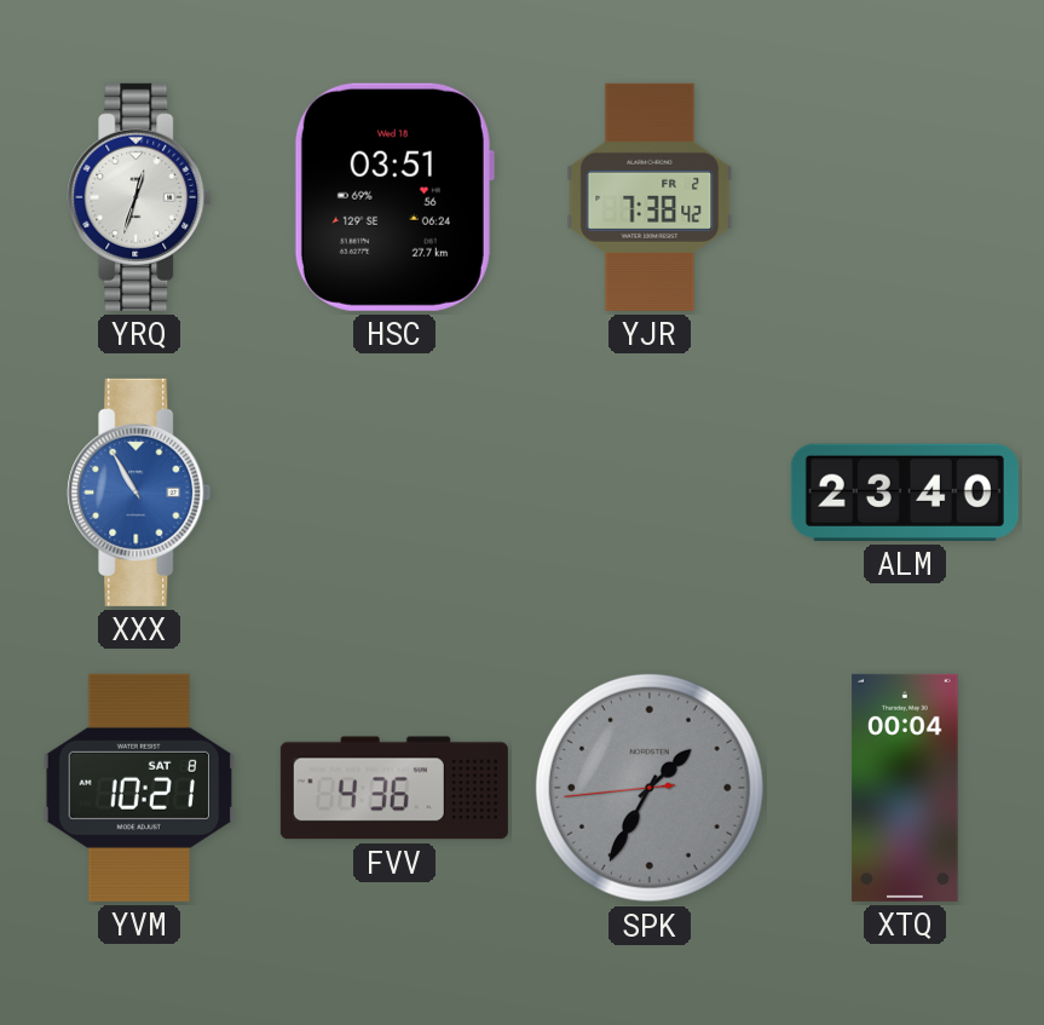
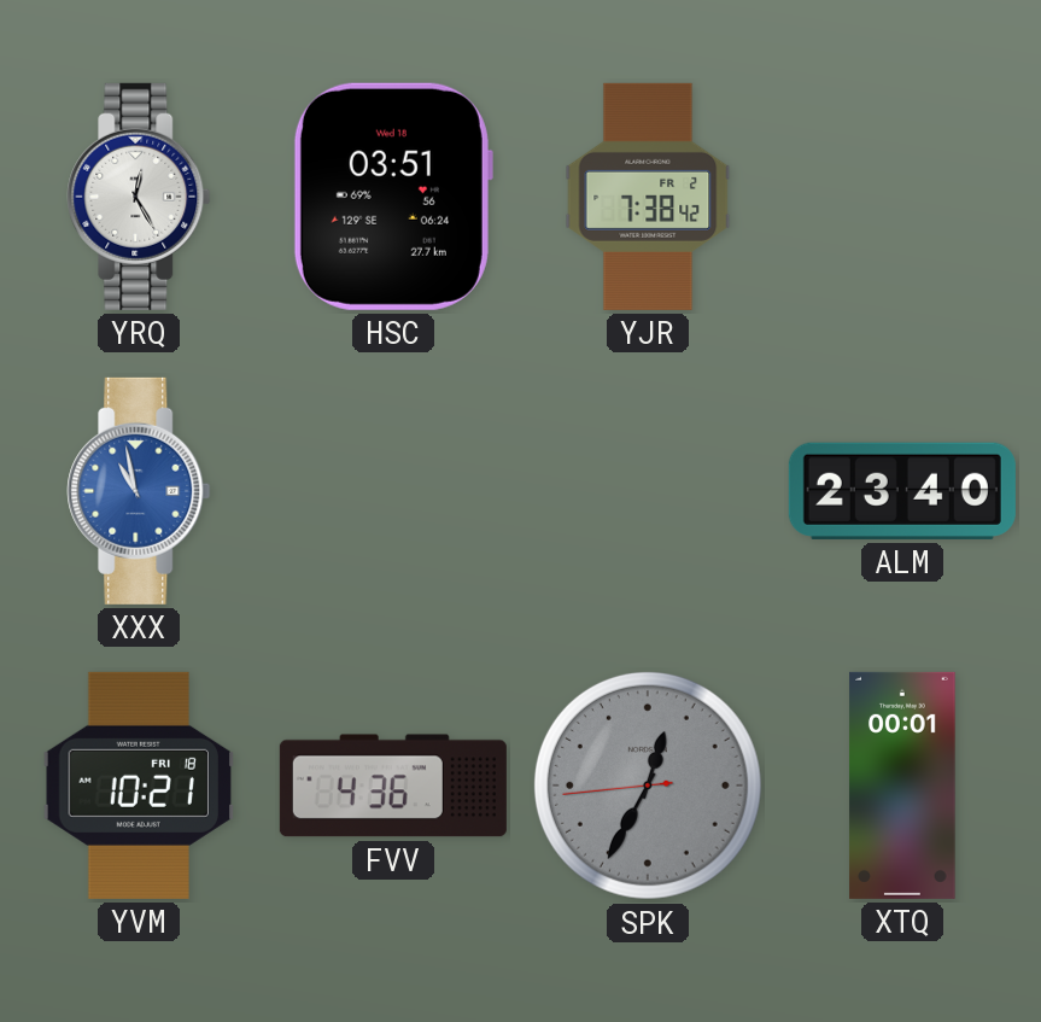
YRQ: 12:33 -> 12:25 (139, 197)
XXX: 10:55 -> 10:58 (139, 491)
YVM date: SAT 8 -> FRI 18 (138, 786)
SPK: 1:34 -> 12:34 (648, 786)
XTQ: 00:04 -> 00:01 (902, 786)
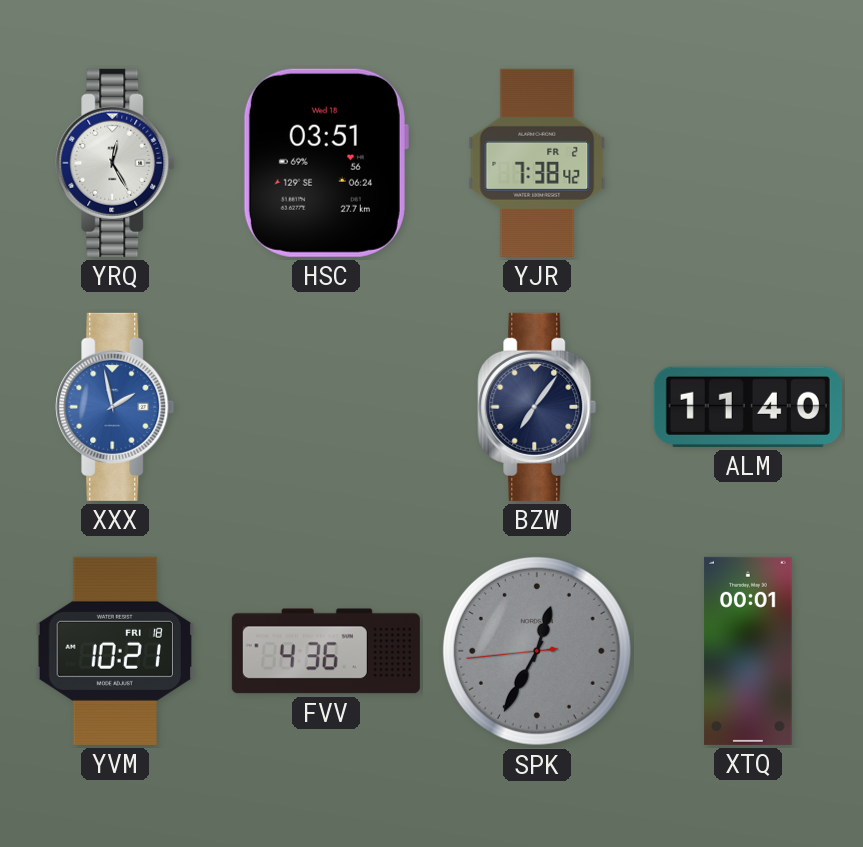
XXX: 10:58 -> 1:58 (115, 407)
BZW: none -> 7:06 (537, 407)
ALM: 23:40 -> 11:40 (748, 407)
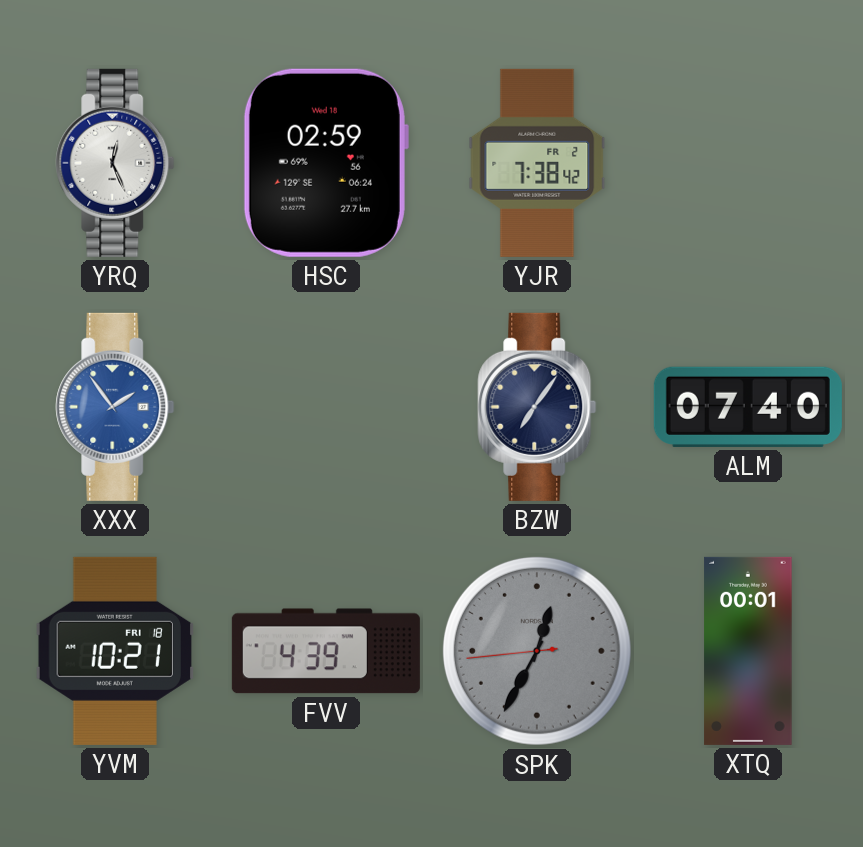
YRQ: 12:25 -> 12:26 (115, 163)
HSC: 03:51 -> 02:59 (325, 163)
XXX: 1:58 -> 1:54 (115, 407)
ALM: 11:40 -> 07:40 (748, 407)
FVV: 4:36 -> 4:39 (326, 651)
